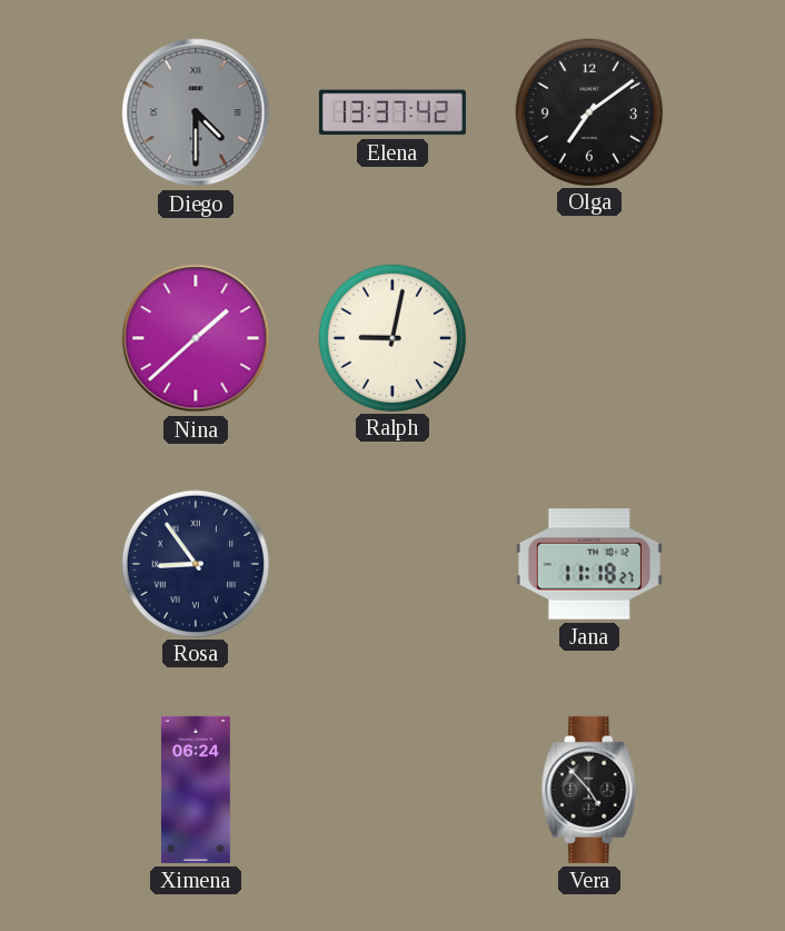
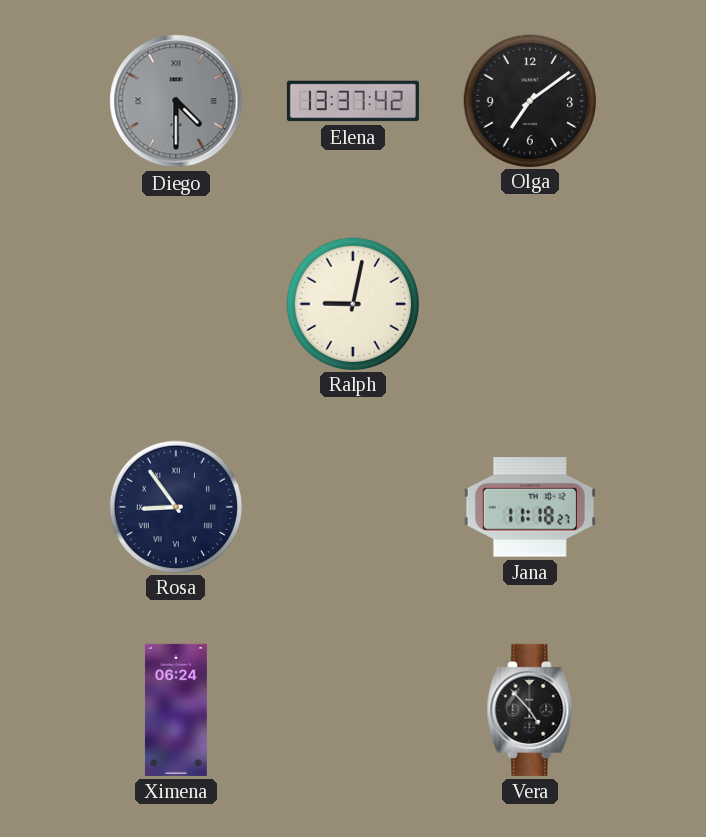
Nina: 1:38 -> none (196, 338)
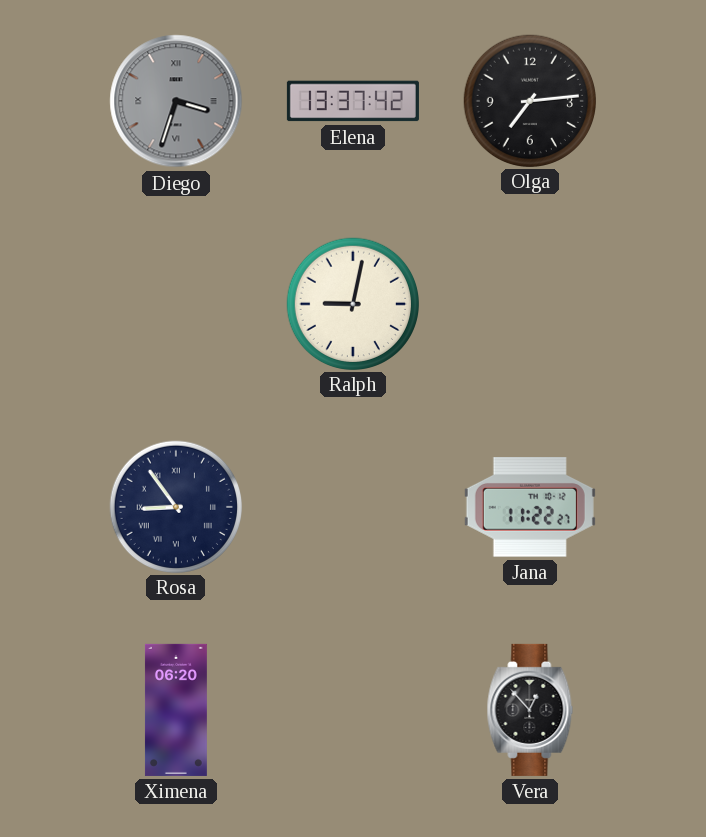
Diego: 4:30 -> 3:33 (176, 101)
Olga: 7:09 -> 7:14 (529, 100)
Jana: 11:18 -> 11:22 (530, 507)
Ximena: 06:24 -> 06:20 (176, 710)
Vera: 4:53 -> 12:53 (530, 710)
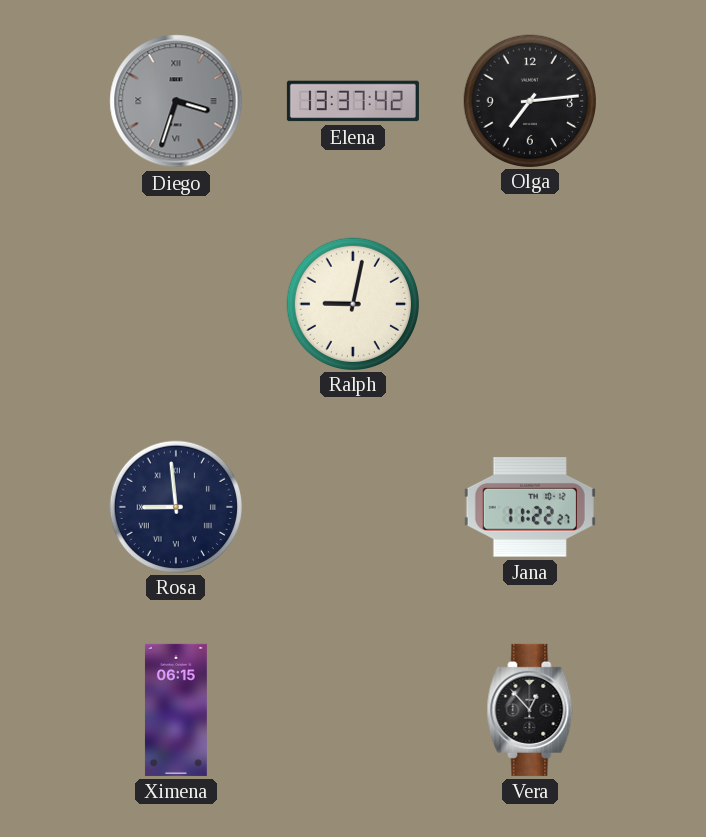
Rosa: 8:54 -> 8:59 (175, 506)
Ximena: 06:20 -> 06:15 (176, 710)
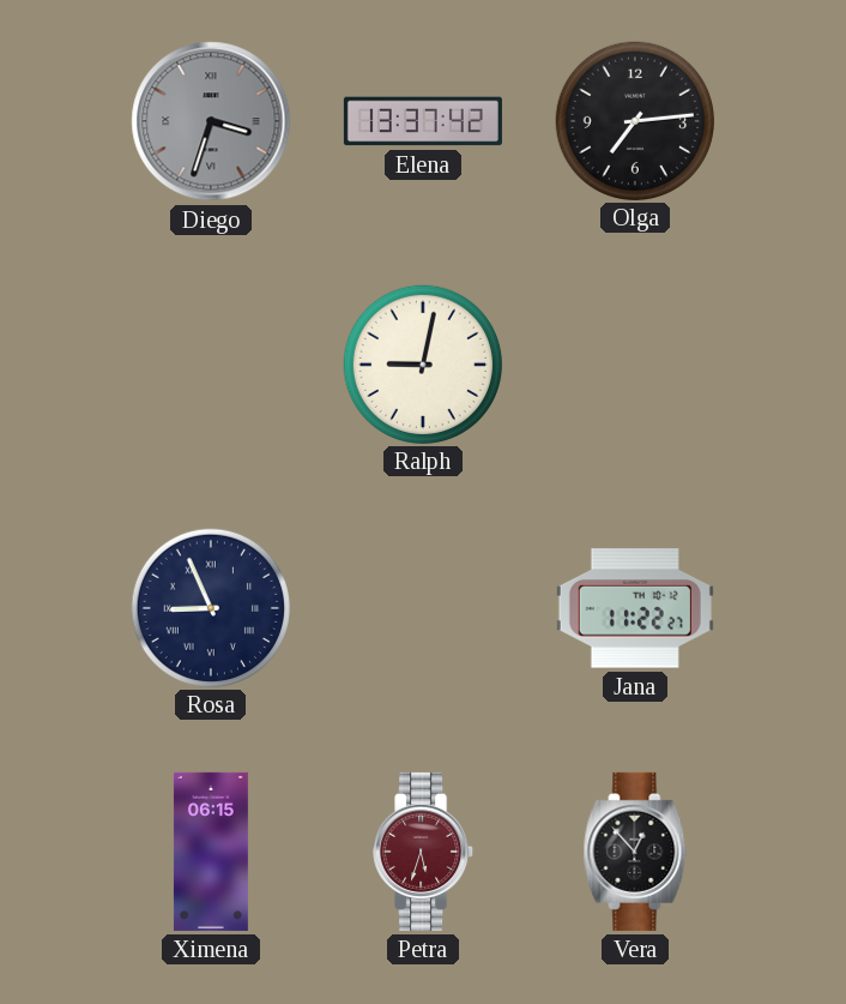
Rosa: 8:59 -> 8:56 (210, 607)
Petra: none -> 5:33 (424, 852)
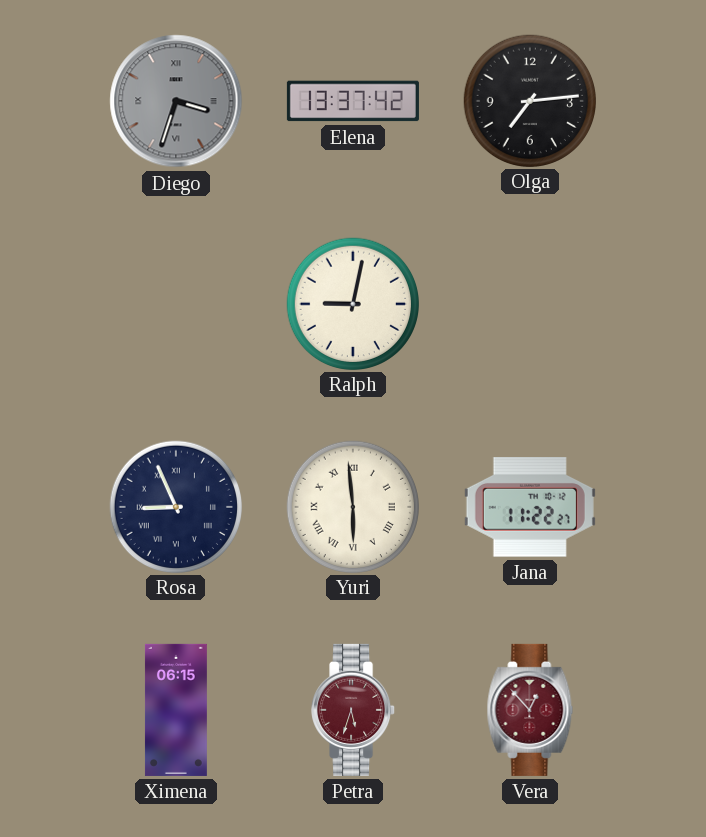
Yuri: none -> 5:59 (352, 506)
Vera dial: black -> burgundy (530, 710)
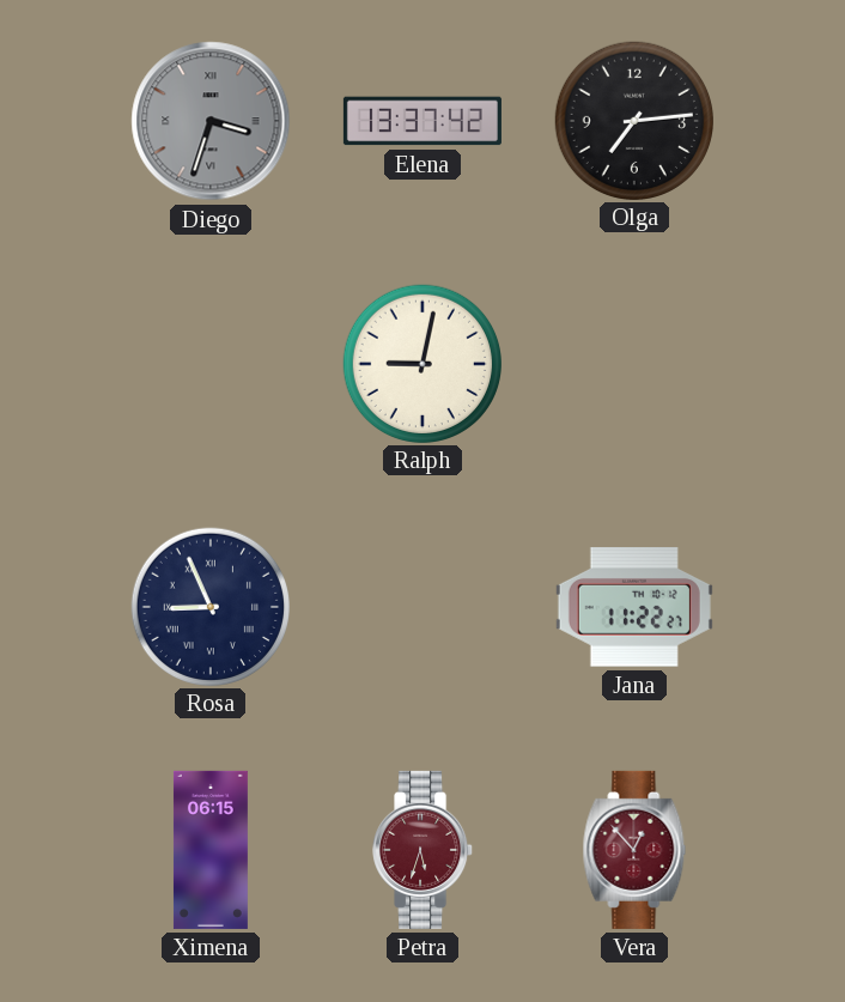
Yuri: 5:59 -> none (352, 506)
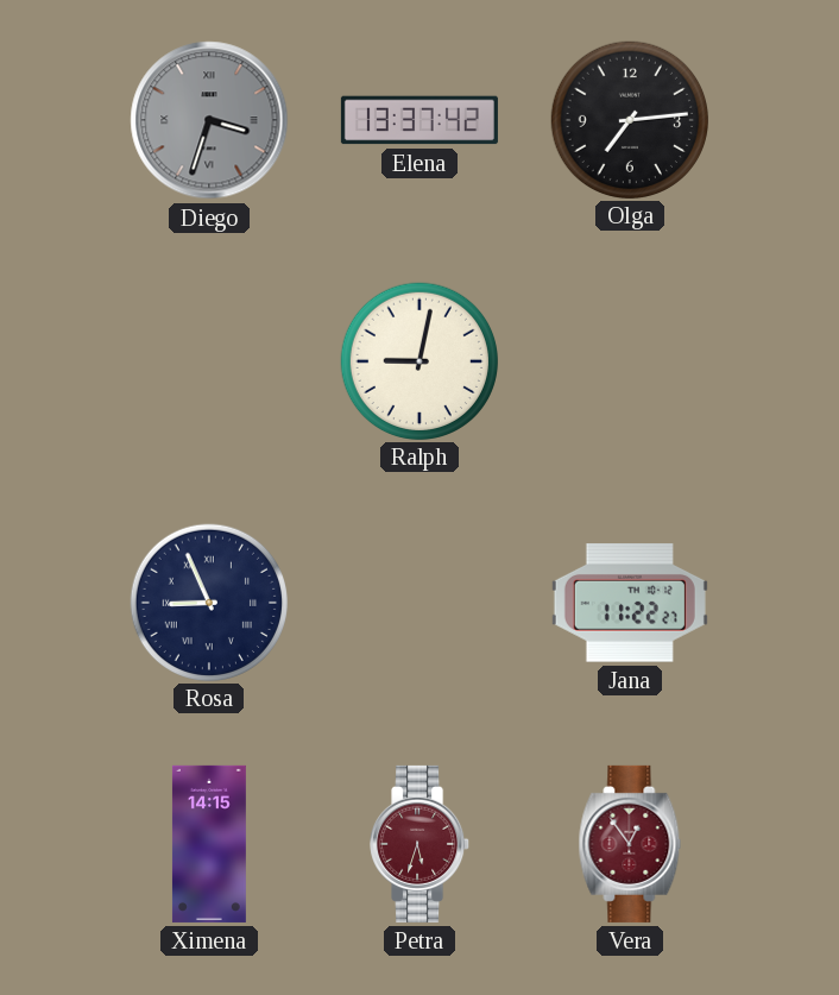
Ximena: 06:15 -> 14:15 (209, 844)
Vera: 12:53 -> 12:54 (630, 844)
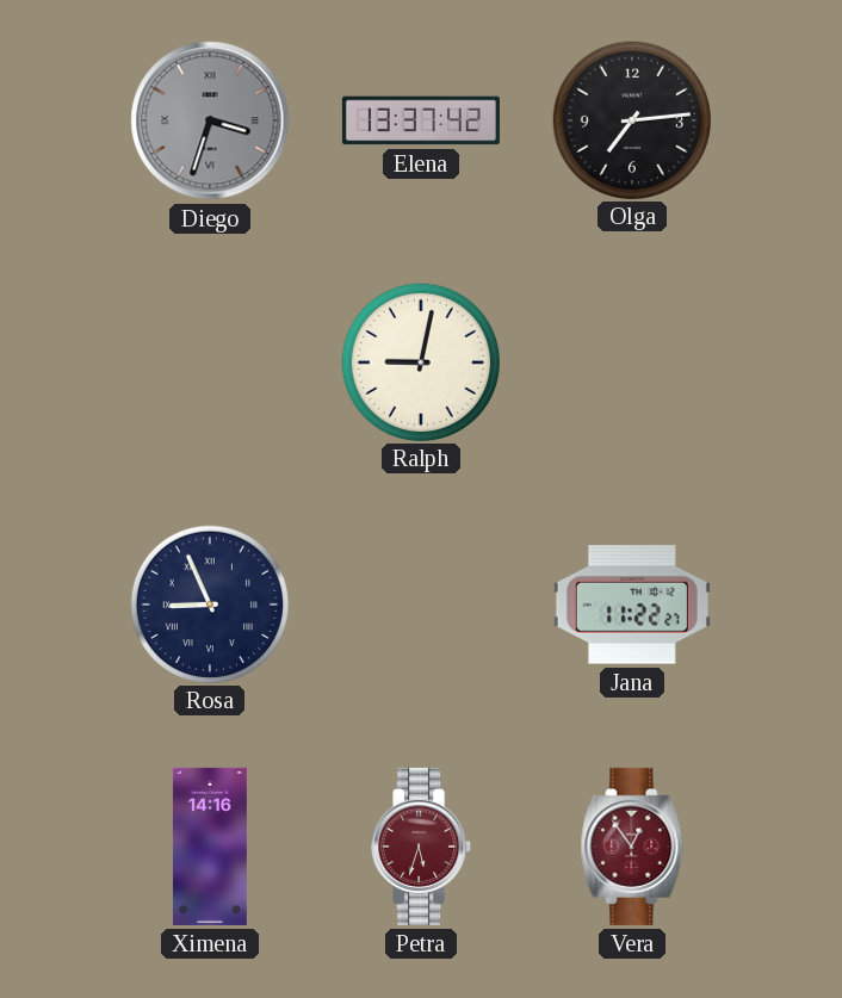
Ximena: 14:15 -> 14:16 (210, 847)
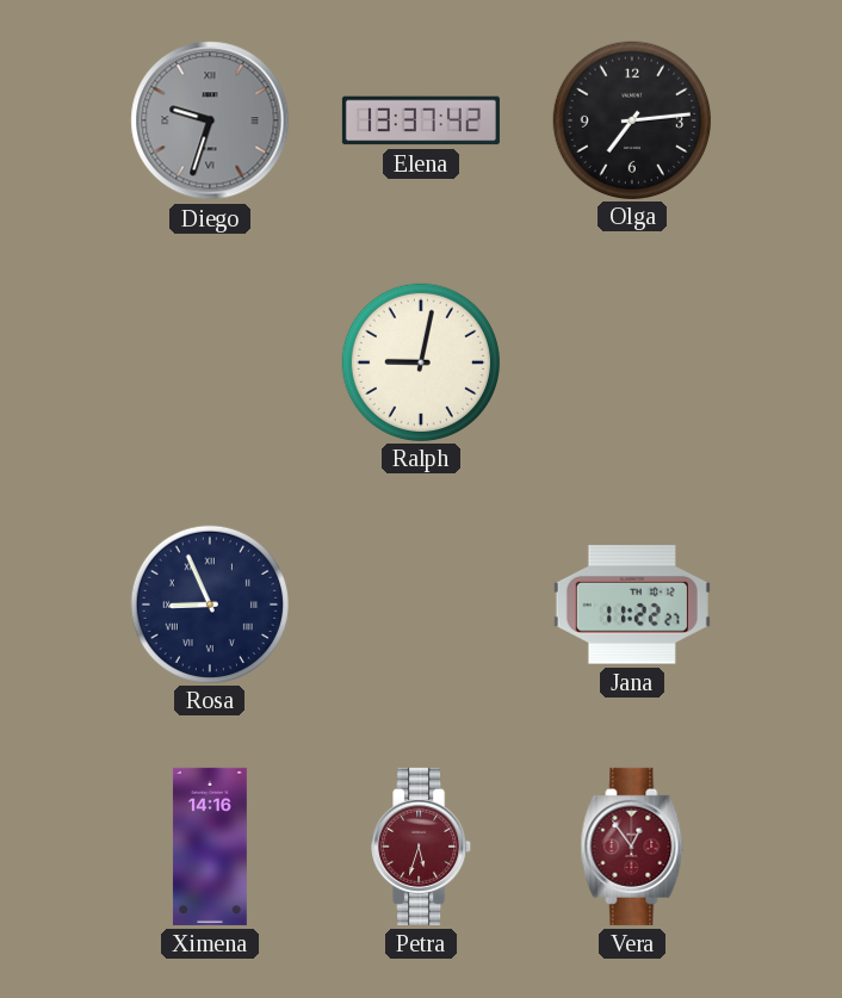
Diego: 3:33 -> 9:33 (210, 120)
